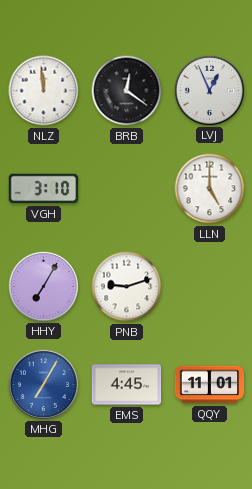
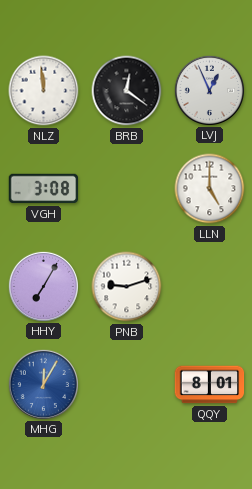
VGH: 3:10 -> 3:08 (44, 189)
MHG: 7:05 -> 12:05 (43, 384)
EMS: 4:45 -> none (127, 385)
QQY: 11:01 -> 8:01 (210, 385)
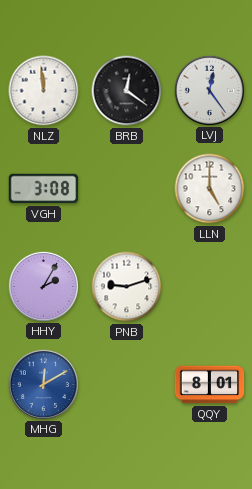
LVJ: 12:56 -> 12:24 (209, 90)
HHY: 7:05 -> 2:05 (43, 286)
MHG: 12:05 -> 12:10 (43, 384)
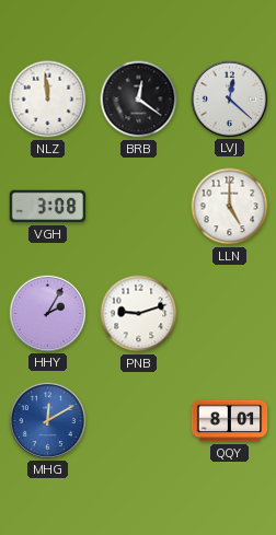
LVJ: 12:24 -> 12:22 (229, 98)
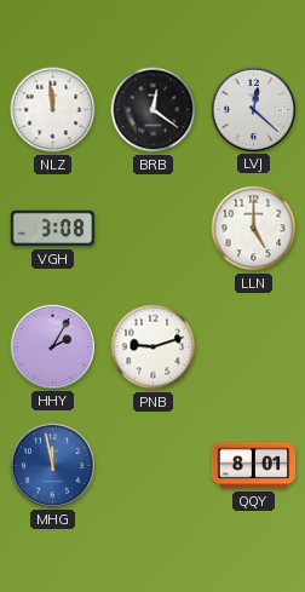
MHG: 12:10 -> 11:58 (52, 465)
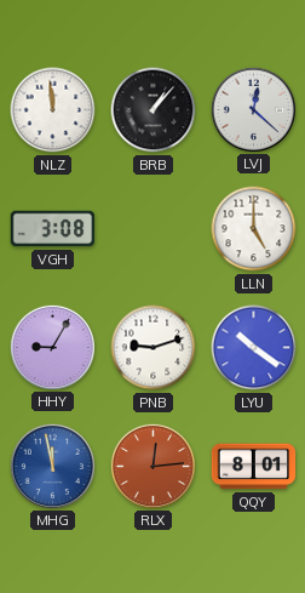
BRB: 12:21 -> 1:07 (154, 110)
HHY: 2:05 -> 9:05 (52, 347)
LYU: none -> 10:21 (254, 348)
RLX: none -> 12:14 (152, 466)
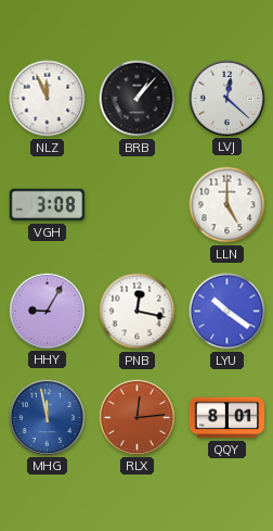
NLZ: 11:59 -> 11:56 (48, 99)
PNB: 9:12 -> 12:17 (138, 312)
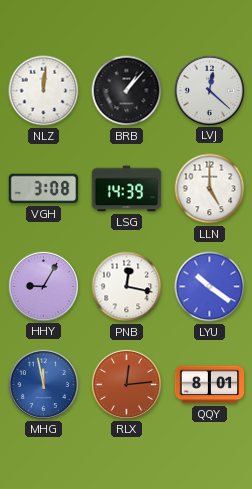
NLZ: 11:56 -> 12:01 (44, 91)
LSG: none -> 14:39 (127, 189)
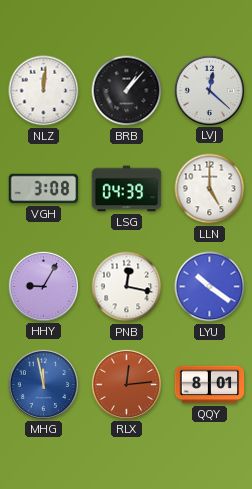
LSG: 14:39 -> 04:39 (127, 189)
